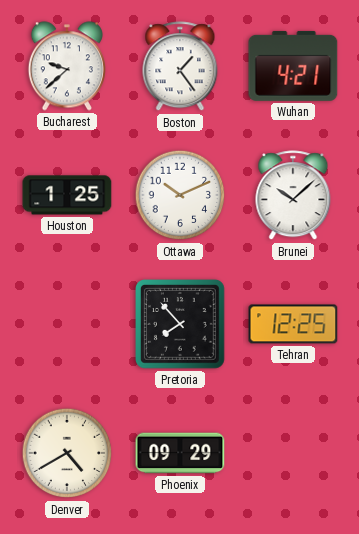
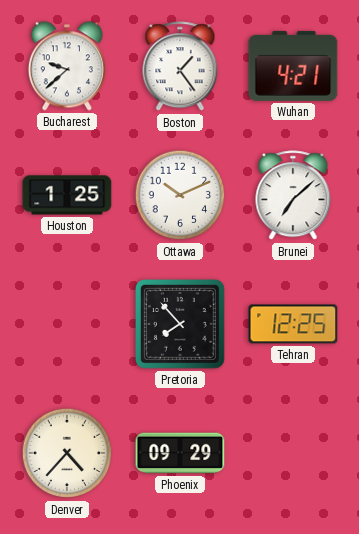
Brunei: 10:08 -> 7:08 (293, 196)
Denver: 4:40 -> 4:37 (67, 453)
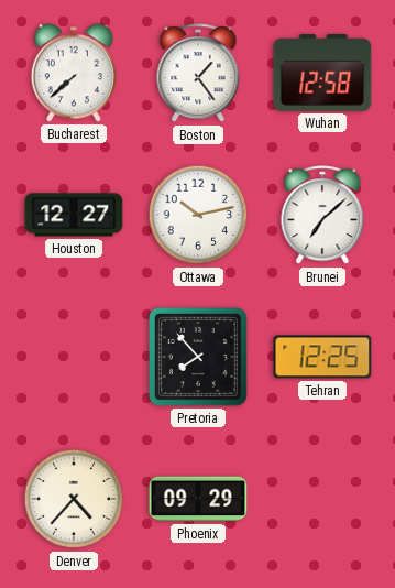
Bucharest: 9:38 -> 7:38 (74, 73)
Wuhan: 4:21 -> 12:58 (322, 73)
Houston: 1:25 -> 12:27 (74, 215)
Ottawa: 10:11 -> 10:13 (198, 215)
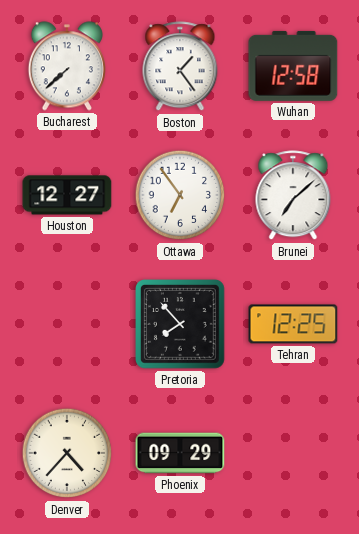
Ottawa: 10:13 -> 6:54 (180, 195)
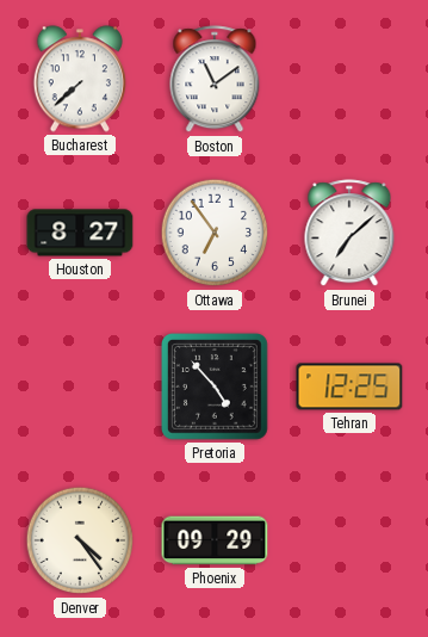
Boston: 1:24 -> 11:09 (215, 80)
Wuhan: 12:58 -> none (293, 66)
Houston: 12:27 -> 8:27 (80, 233)
Pretoria: 7:53 -> 4:53 (216, 388)
Denver: 4:37 -> 4:24 (80, 540)
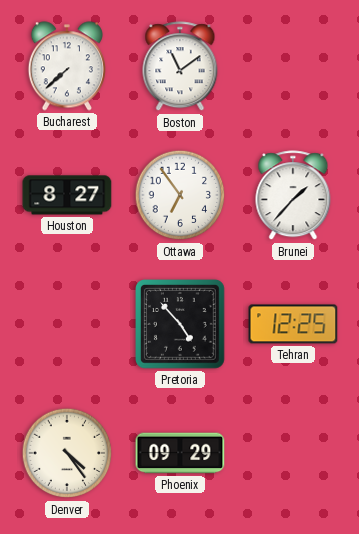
Brunei: 7:08 -> 1:37 (293, 196)
